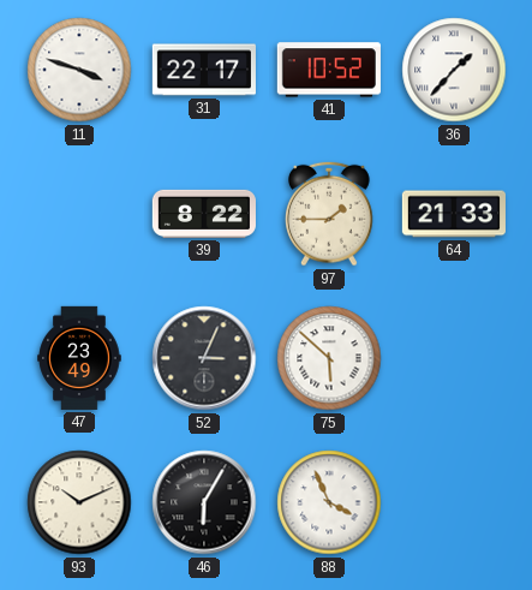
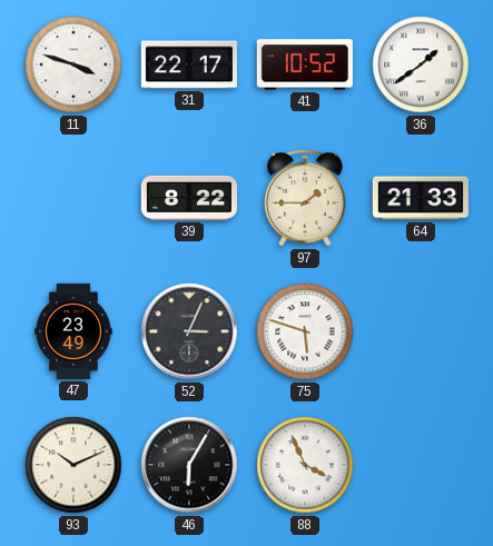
36: 1:37 -> 1:39 (421, 64)
75: 5:52 -> 5:48 (305, 331)
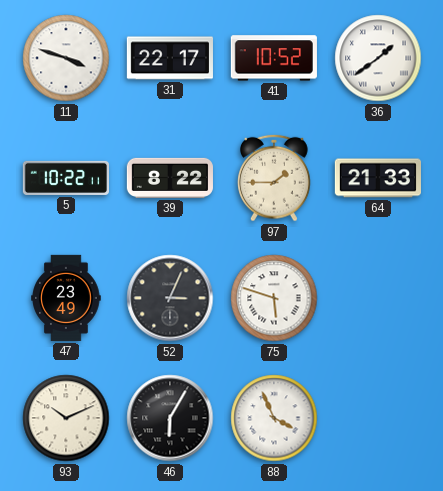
5: none -> 10:22 (65, 178)
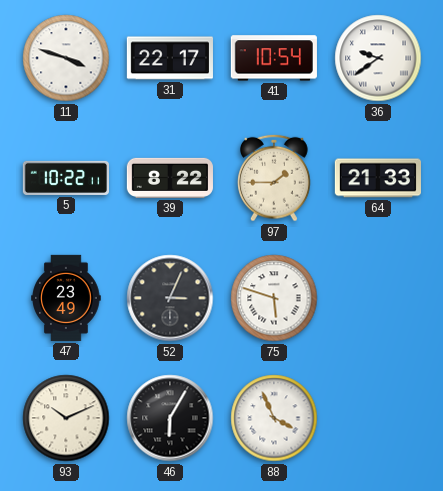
41: 10:52 -> 10:54 (274, 58)
36: 1:39 -> 9:39 (378, 58)
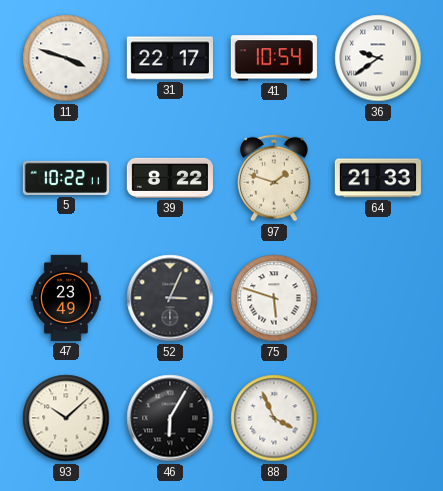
97: 1:45 -> 1:48 (275, 178)
93: 10:11 -> 10:08 (66, 418)
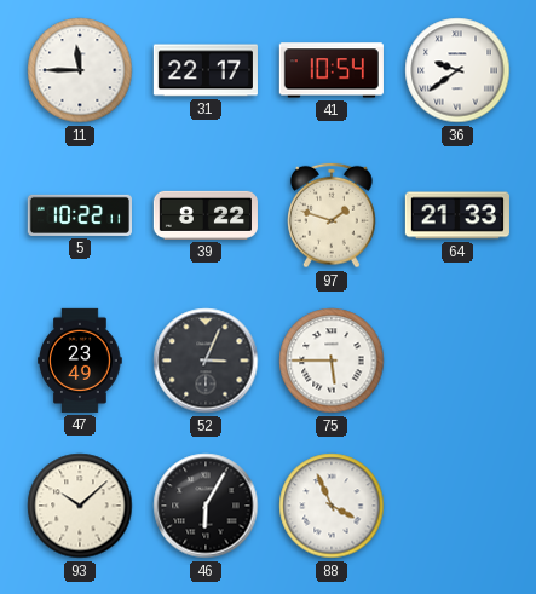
11: 3:48 -> 11:45 (80, 70)
75: 5:48 -> 5:45 (332, 361)
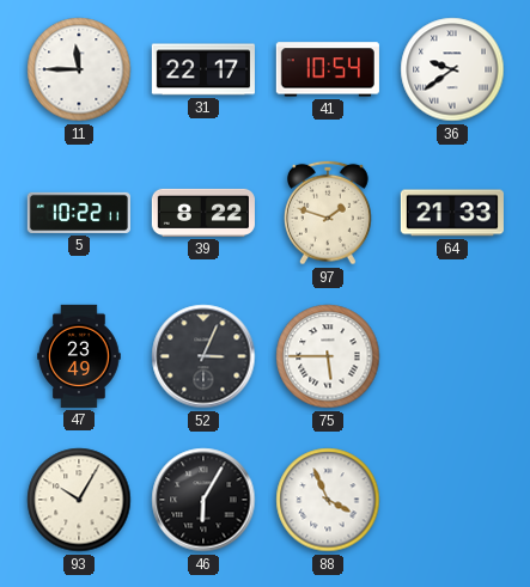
93: 10:08 -> 10:05 (79, 500)
